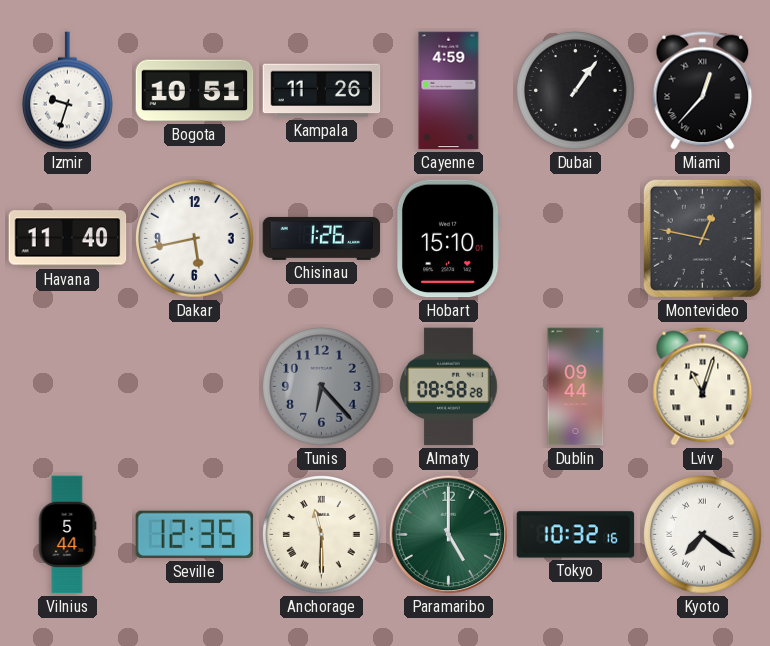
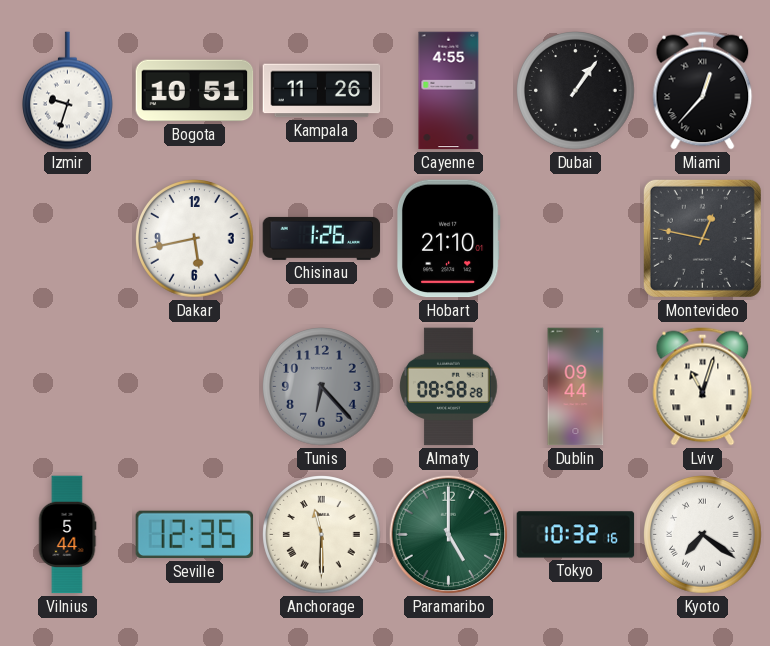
Cayenne: 4:59 -> 4:55 (449, 91)
Havana: 11:40 -> none (68, 239)
Hobart: 15:10 -> 21:10 (448, 239)
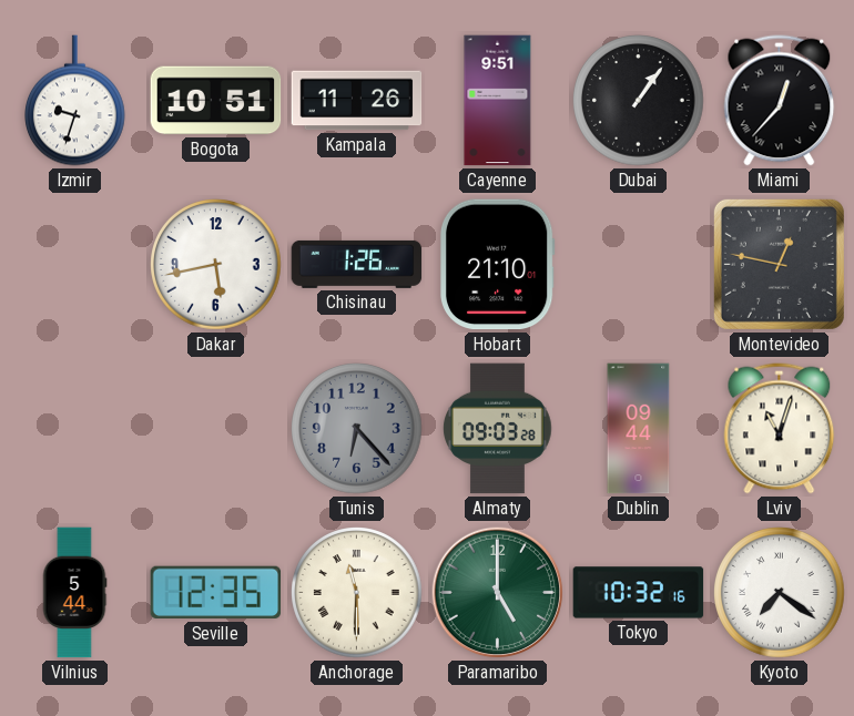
Cayenne: 4:55 -> 9:51 (498, 101)
Almaty: 08:58 -> 09:03 (498, 429)
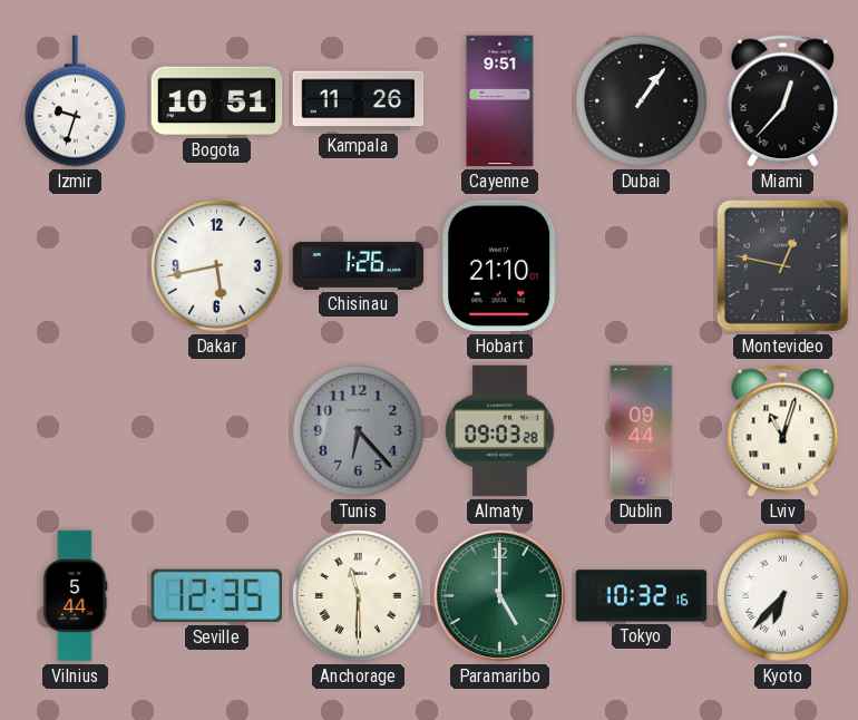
Kyoto: 7:21 -> 6:37 (783, 596)
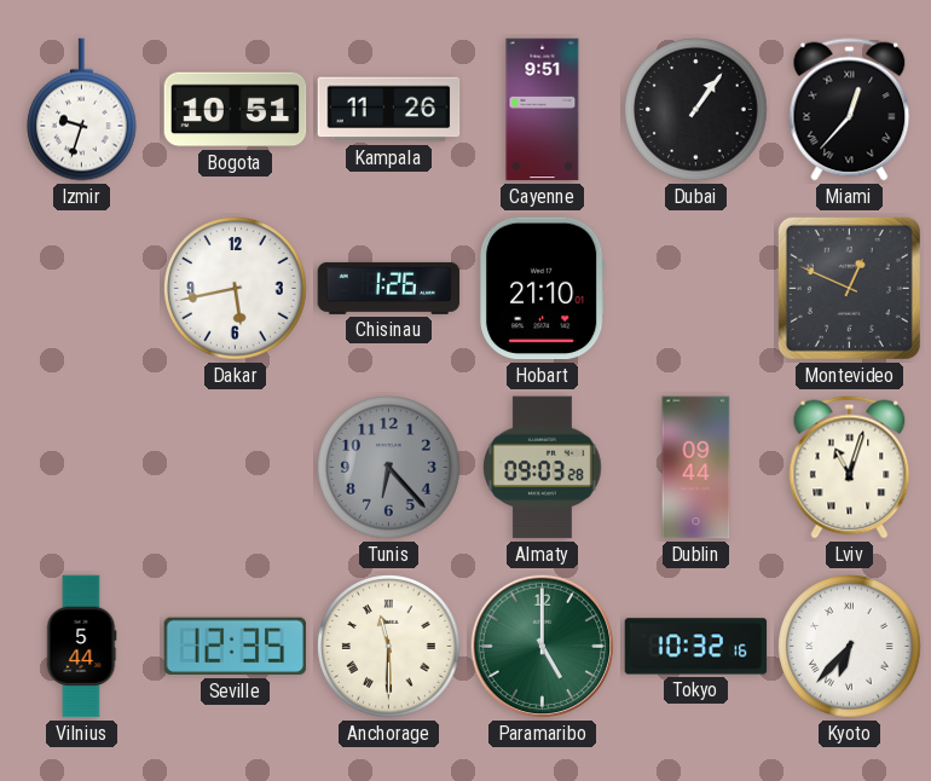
Montevideo: 12:47 -> 12:49 (849, 288)
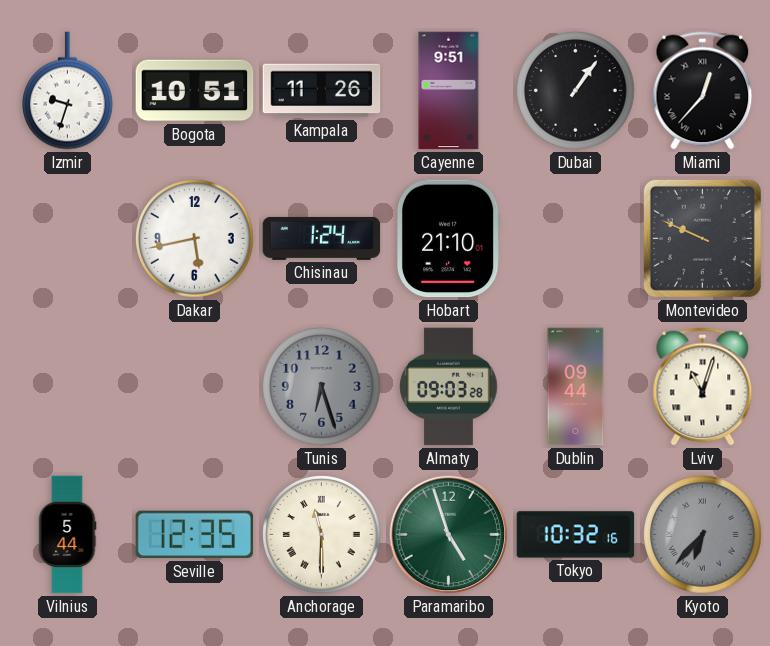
Chisinau: 1:26 -> 1:24 (322, 238)
Montevideo: 12:49 -> 9:49 (702, 238)
Tunis: 6:23 -> 6:27 (322, 387)
Paramaribo: 5:00 -> 4:57 (449, 535)
Kyoto dial: white -> grey (703, 535)
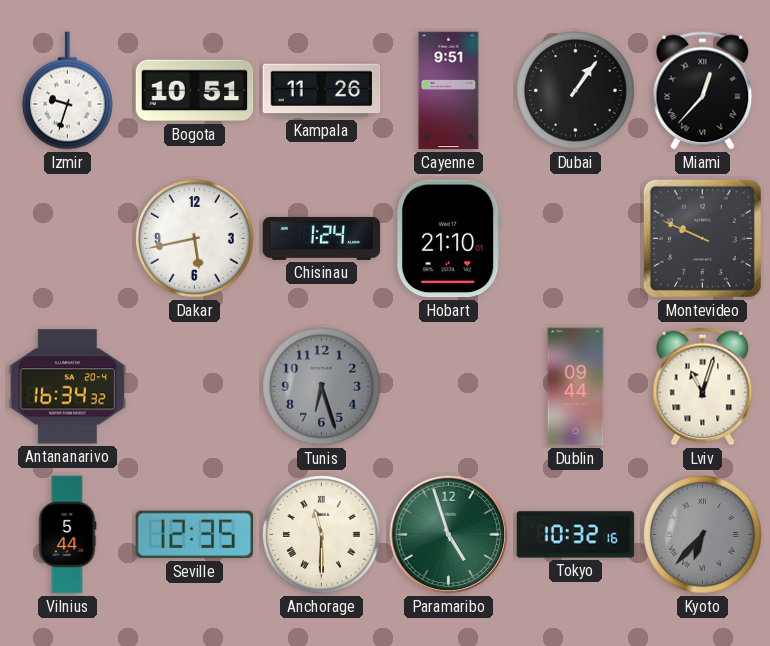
Antananarivo: none -> 16:34 (68, 387)
Almaty: 09:03 -> none (449, 387)
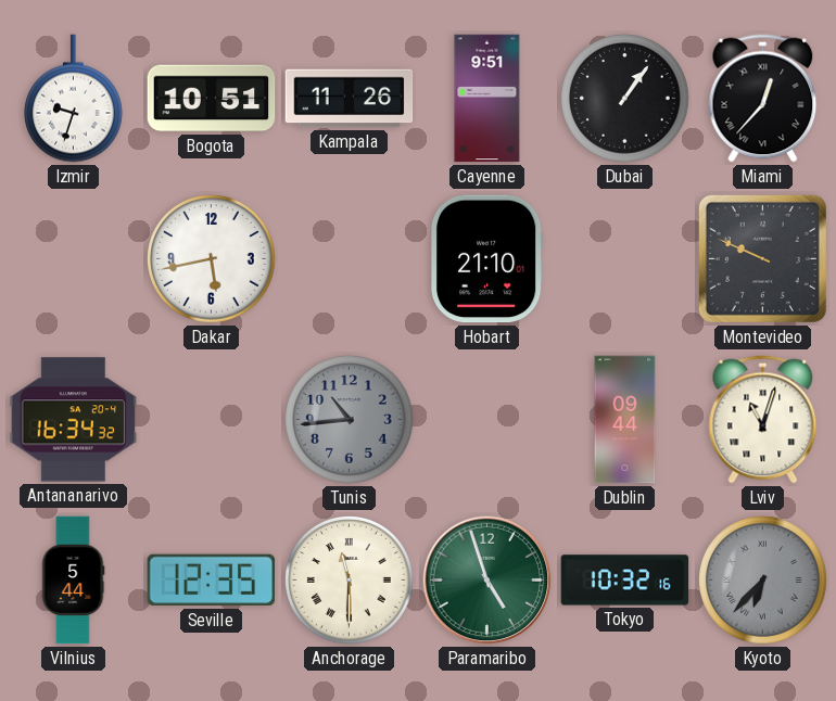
Chisinau: 1:24 -> none (322, 238)
Tunis: 6:27 -> 10:44 (350, 420)
